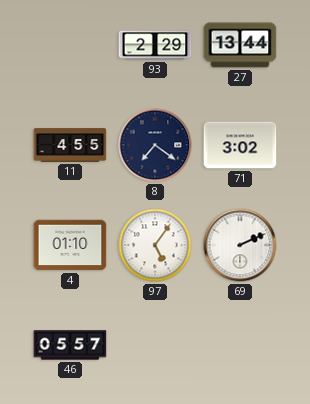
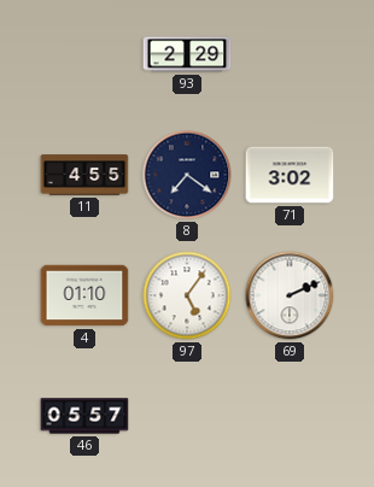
27: 13:44 -> none (240, 45)
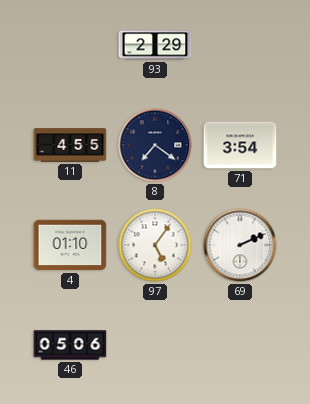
71: 3:02 -> 3:54 (240, 145)
46: 05:57 -> 05:06 (70, 345)
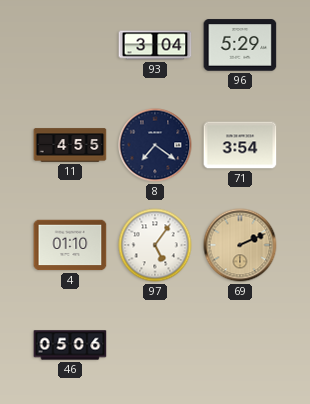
93: 2:29 -> 3:04 (155, 45)
96: none -> 5:29 (240, 45)
69 dial: white -> champagne (240, 245)
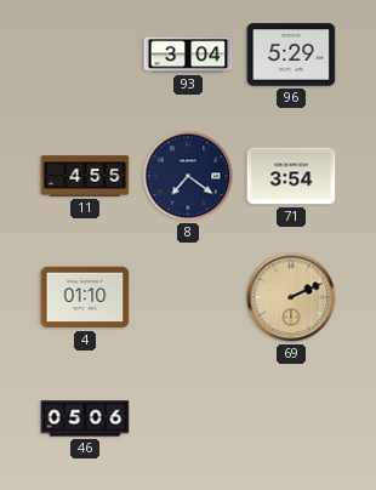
97: 5:06 -> none (155, 245)
